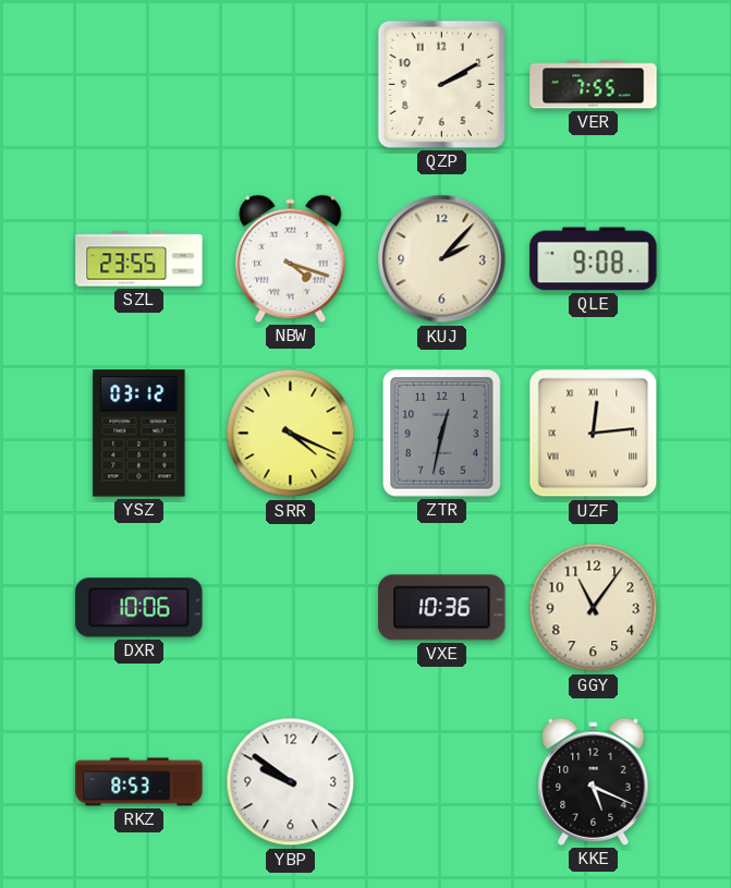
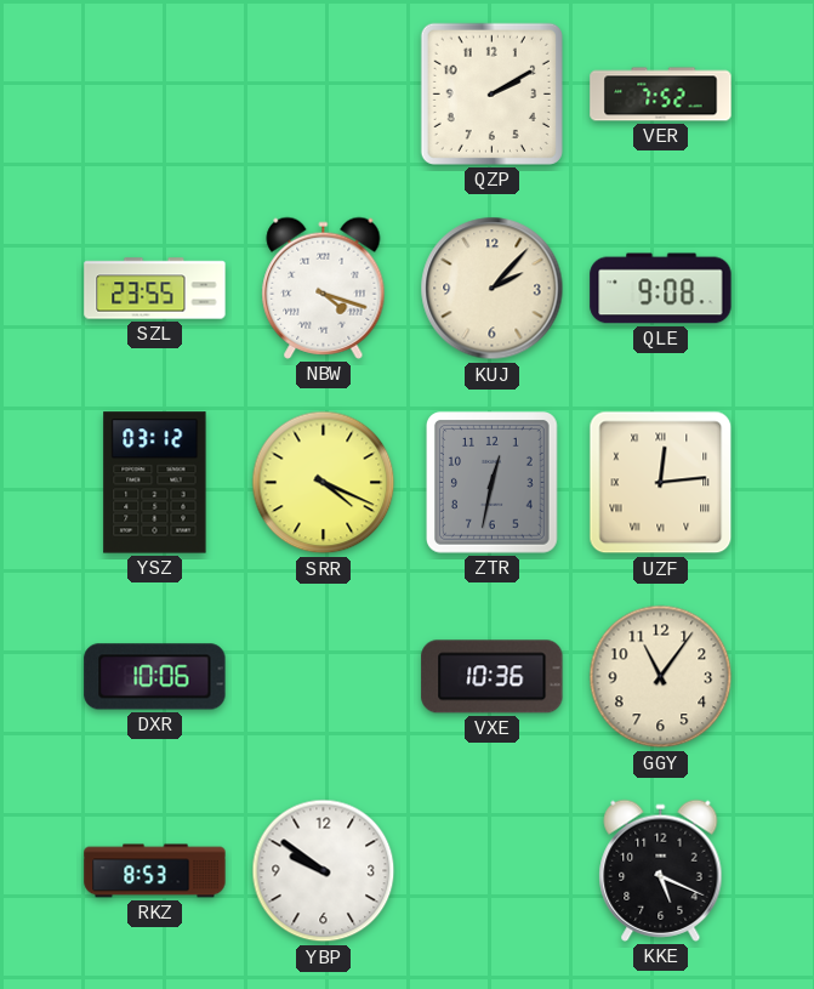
VER: 7:55 -> 7:52 (661, 95)
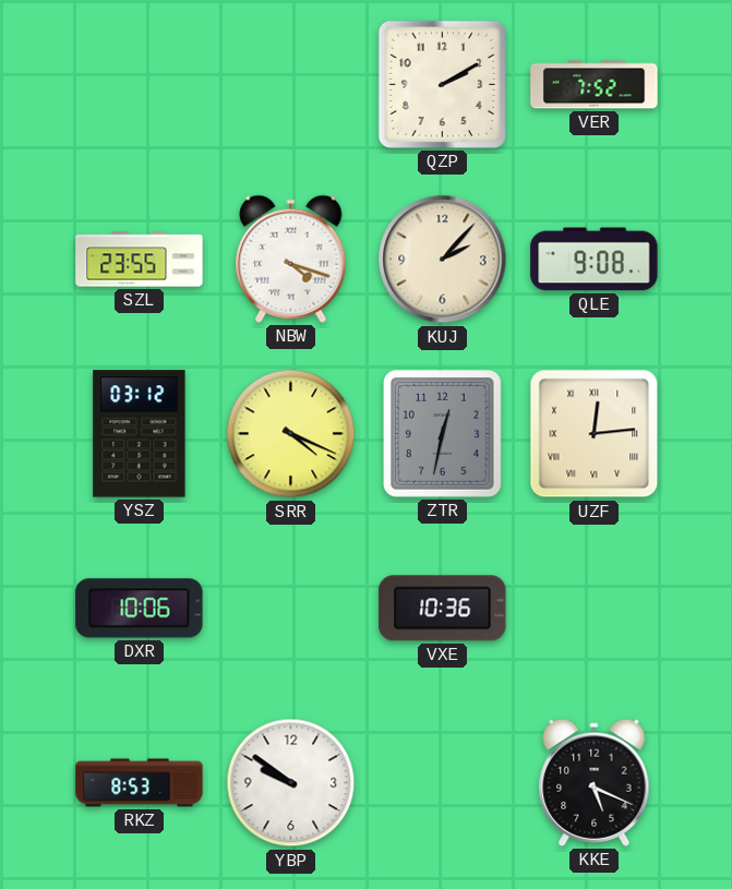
GGY: 11:06 -> none (661, 677)
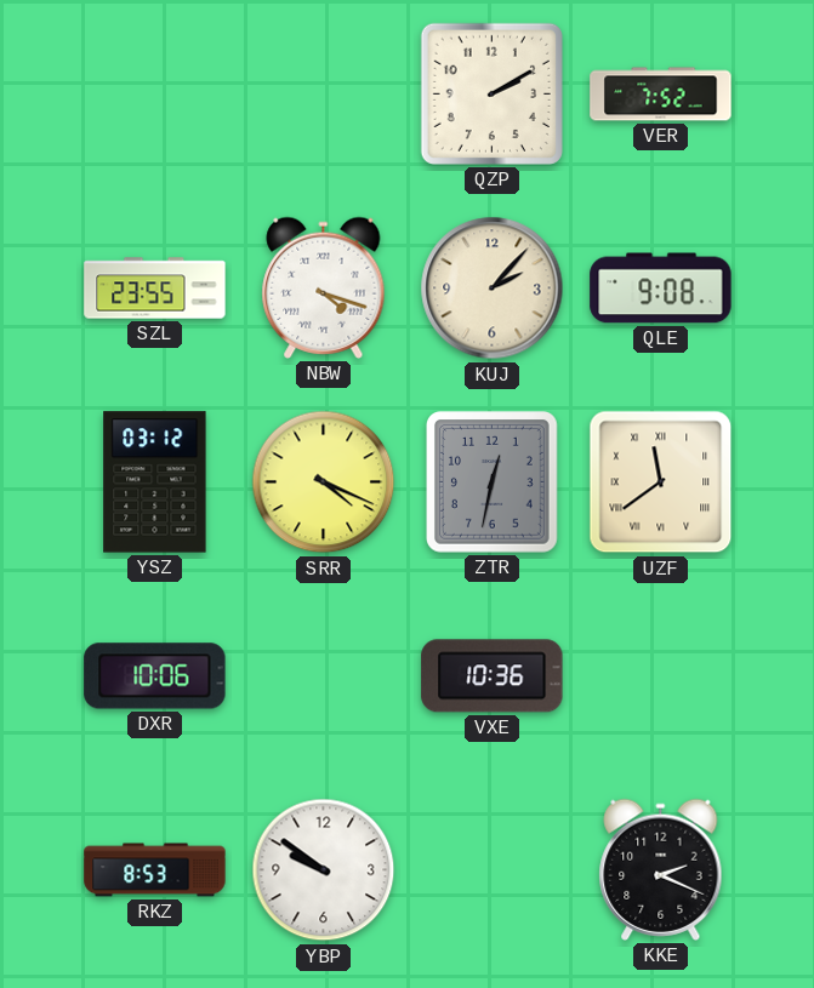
UZF: 12:14 -> 11:39 (661, 482)
KKE: 5:19 -> 2:19 (661, 869)
